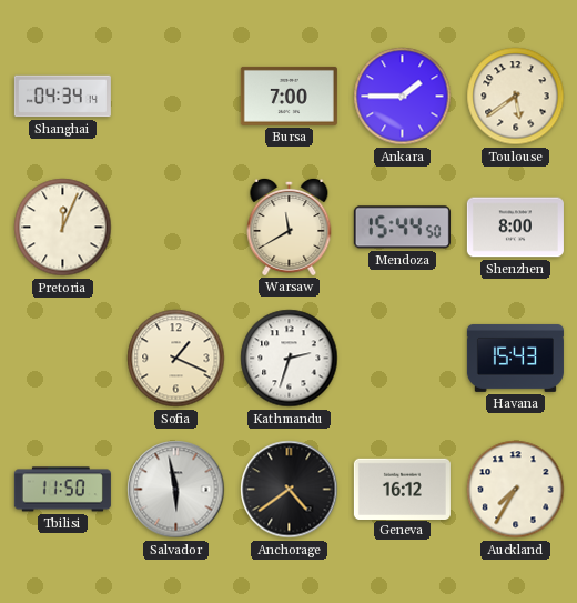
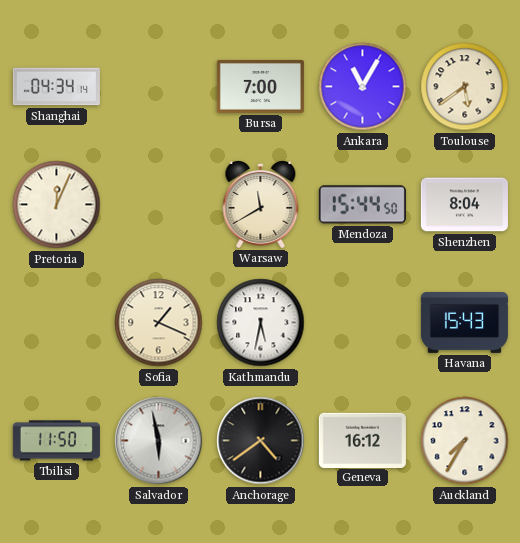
Ankara: 1:45 -> 11:05 (363, 87)
Shenzhen: 8:00 -> 8:04 (464, 205)
Kathmandu: 2:33 -> 5:32 (261, 323)
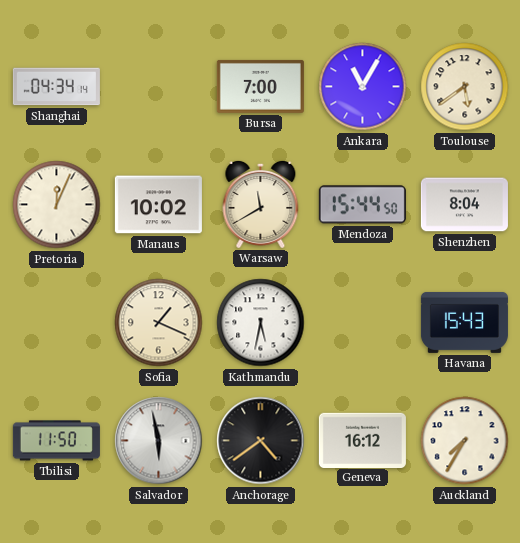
Manaus: none -> 10:02 (158, 205)
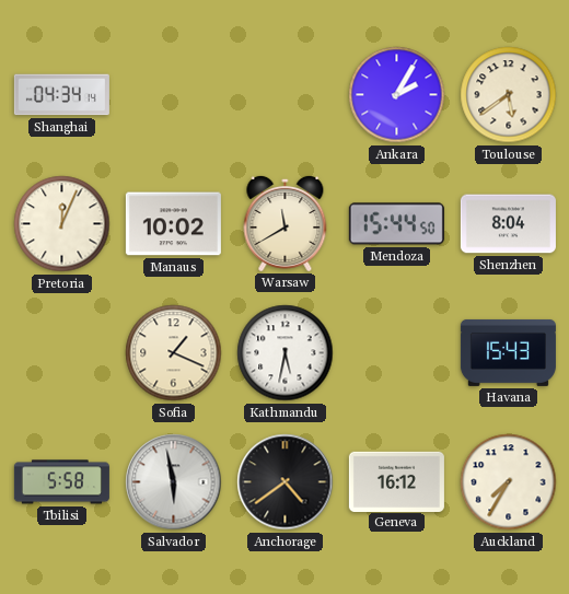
Bursa: 7:00 -> none (260, 86)
Ankara: 11:05 -> 2:05 (397, 95)
Tbilisi: 11:50 -> 5:58 (61, 482)
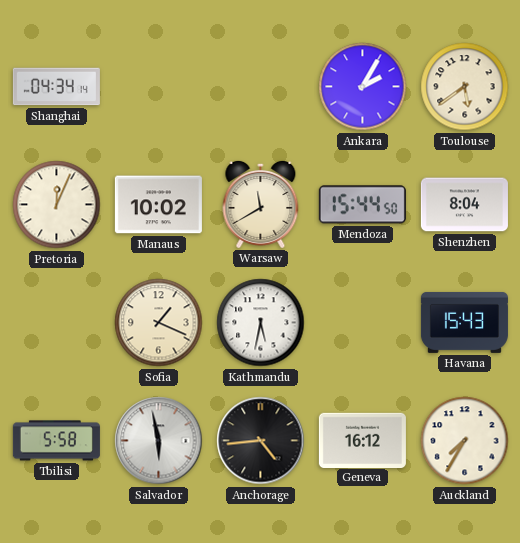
Anchorage: 4:39 -> 4:44 (261, 441)
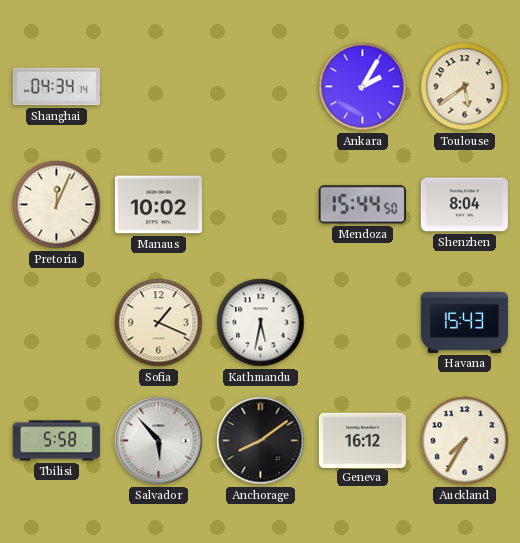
Warsaw: 11:40 -> none (261, 204)
Salvador: 5:58 -> 5:53 (159, 441)
Anchorage: 4:44 -> 8:09 (261, 441)
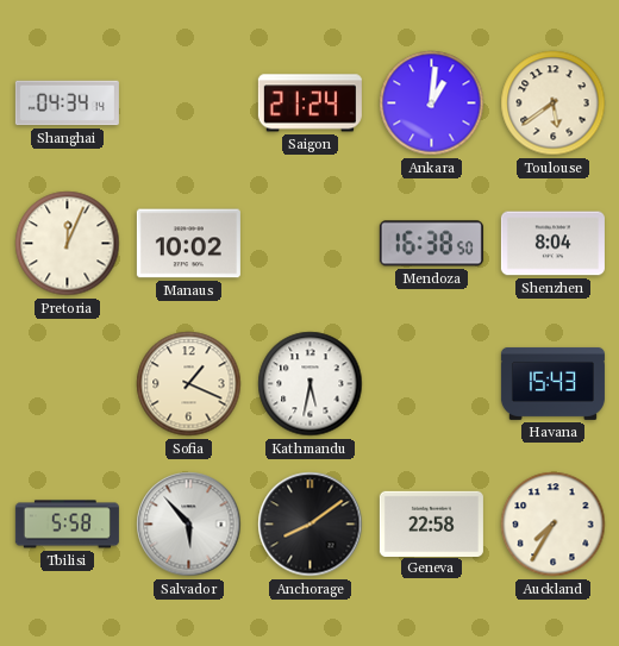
Saigon: none -> 21:24 (309, 104)
Ankara: 2:05 -> 1:01 (432, 104)
Mendoza: 15:44 -> 16:38 (431, 244)
Geneva: 16:12 -> 22:58 (431, 523)
